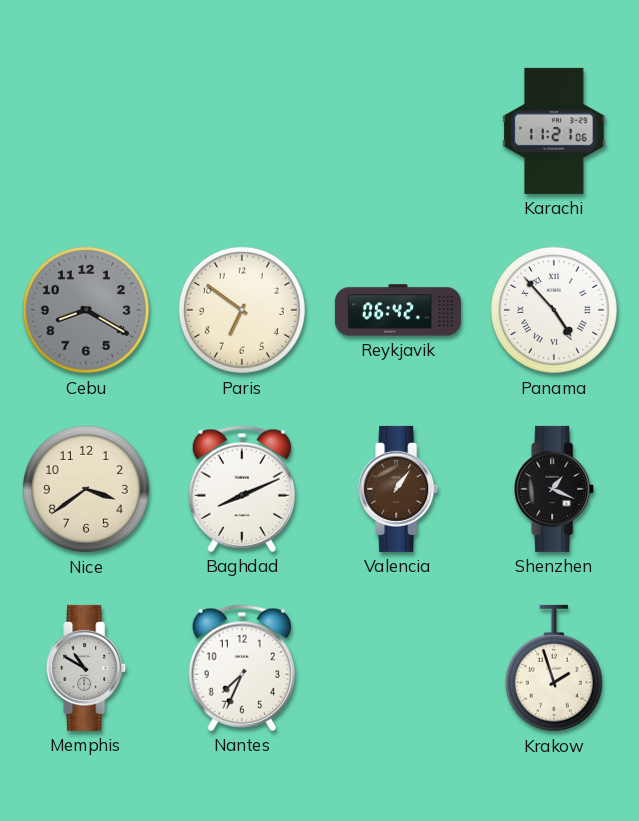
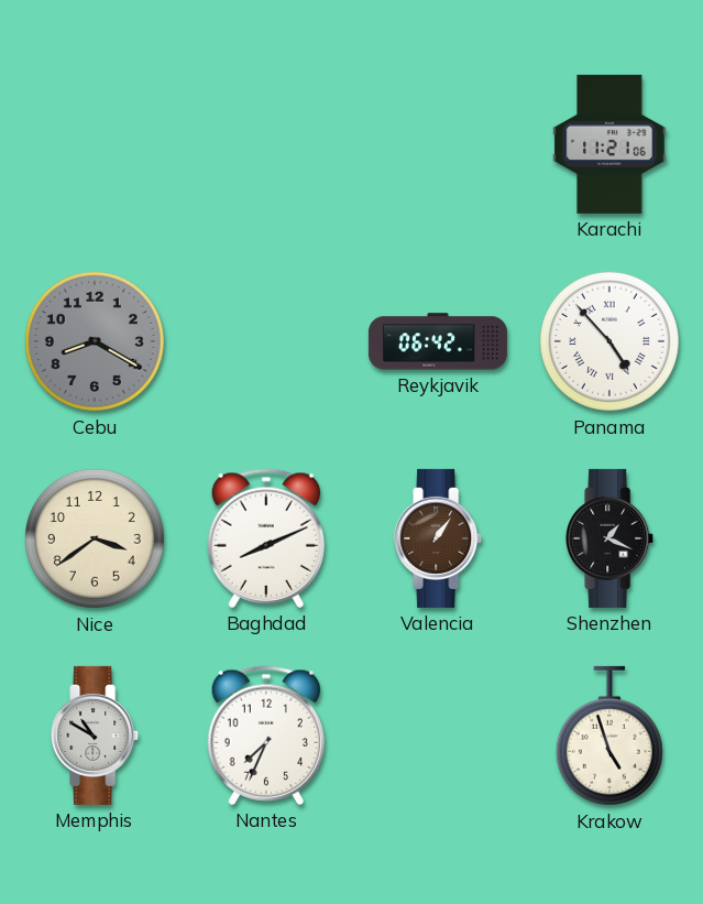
Paris: 6:51 -> none (242, 310)
Krakow: 1:57 -> 4:57 (609, 736)
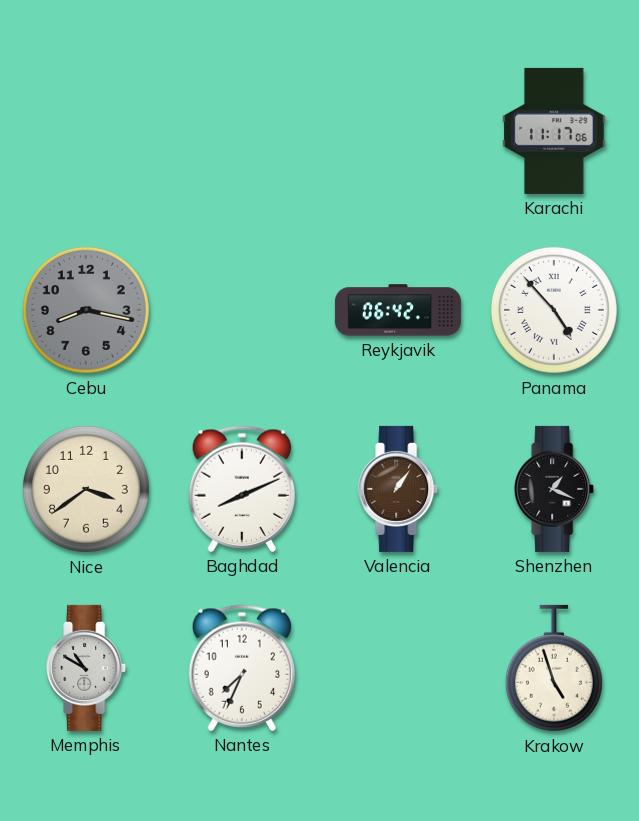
Karachi: 11:21 -> 11:17 (554, 131)
Cebu: 8:20 -> 8:17 (86, 310)
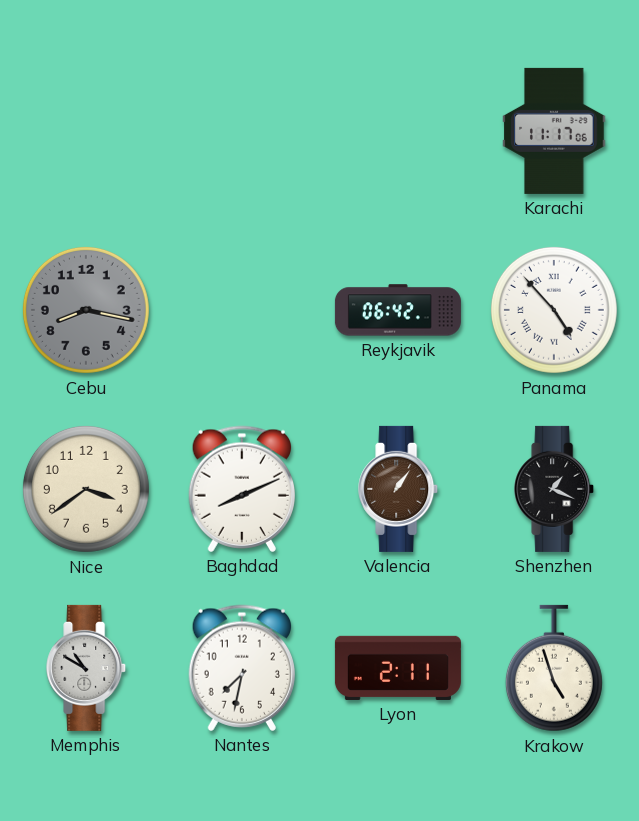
Nantes: 7:34 -> 7:32 (241, 668)
Lyon: none -> 2:11 (398, 668)
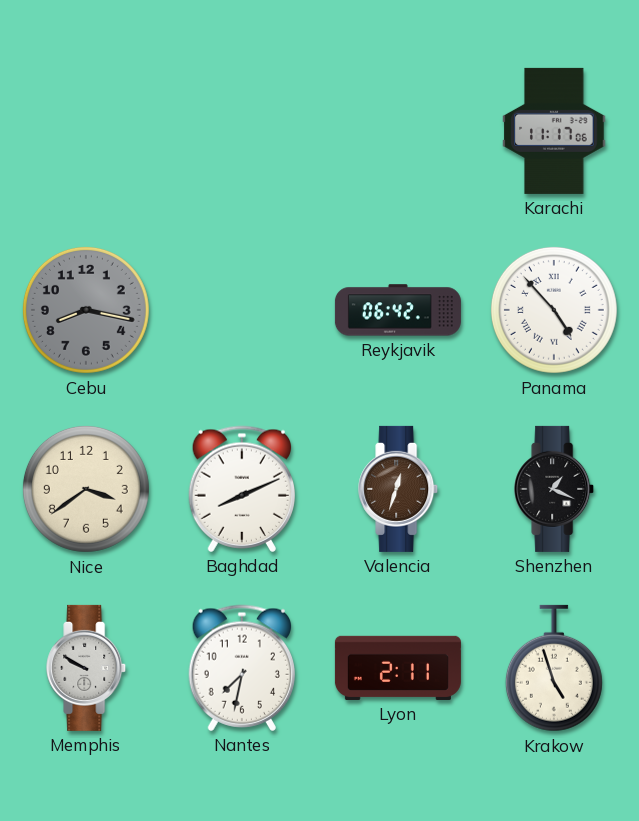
Valencia: 1:06 -> 12:33 (399, 489)
Memphis: 10:50 -> 9:50 (87, 668)
